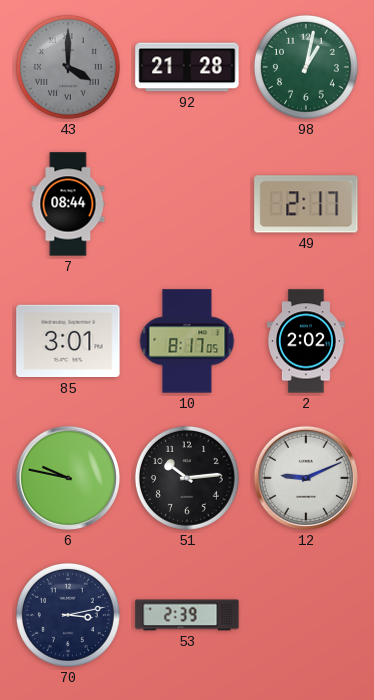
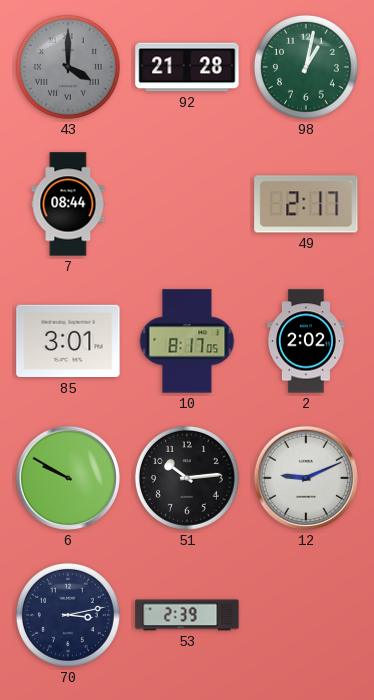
6: 9:47 -> 9:50 (68, 478)
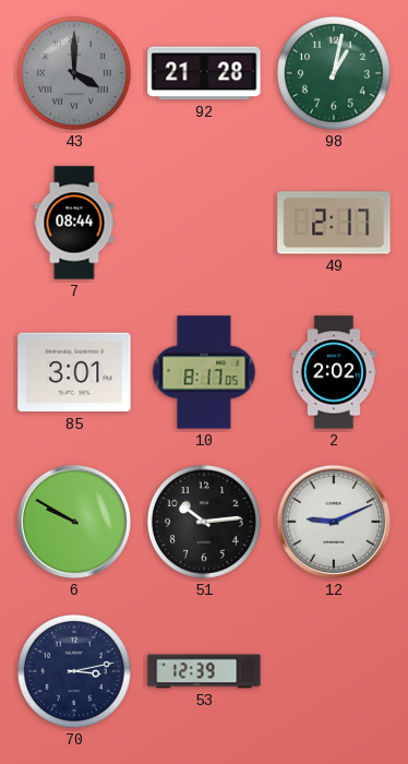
53: 2:39 -> 12:39 (204, 671)
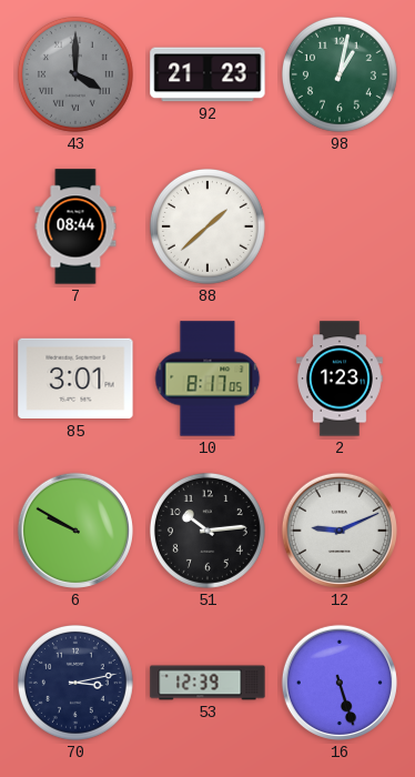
92: 21:28 -> 21:23 (207, 74)
88: none -> 1:38 (207, 226)
49: 2:17 -> none (334, 223)
2: 2:02 -> 1:23 (340, 379)
16: none -> 5:27 (340, 683)
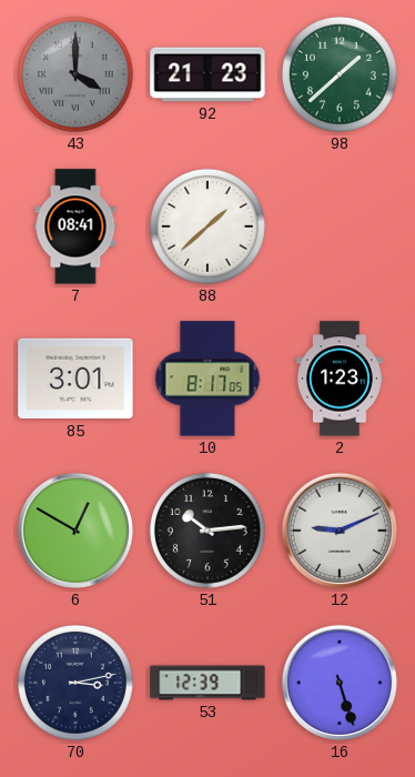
98: 1:02 -> 1:38 (340, 74)
7: 08:44 -> 08:41 (75, 226)
6: 9:50 -> 12:50 (75, 531)
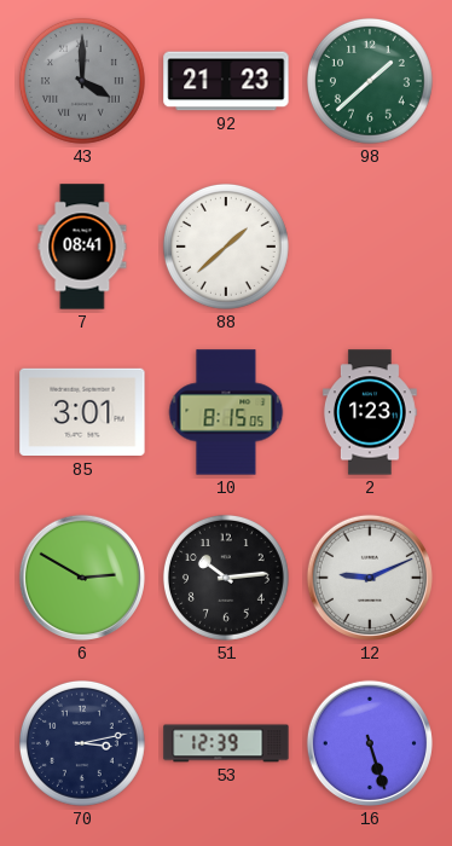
10: 8:17 -> 8:15 (226, 412)
6: 12:50 -> 2:50 (82, 578)
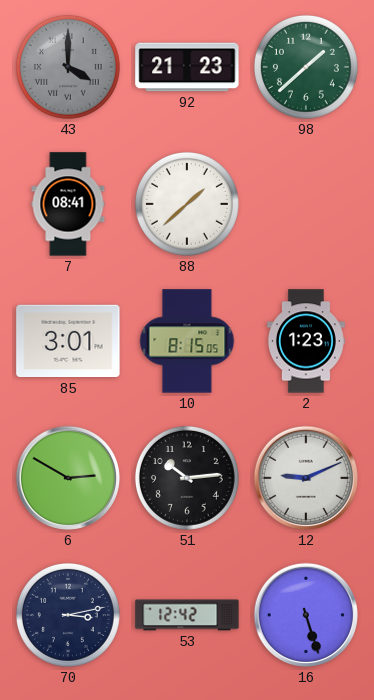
53: 12:39 -> 12:42 (187, 615)
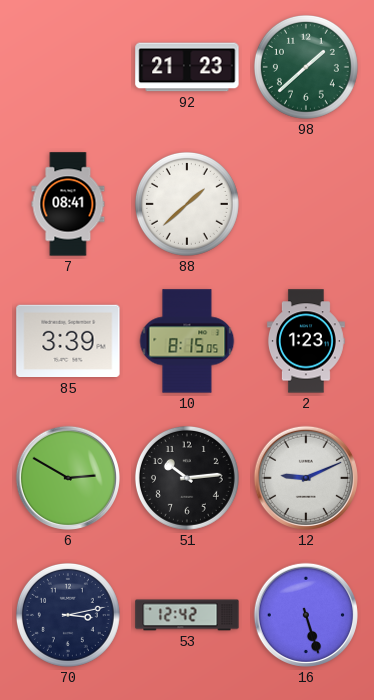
43: 4:00 -> none (68, 67)
85: 3:01 -> 3:39 (68, 341)
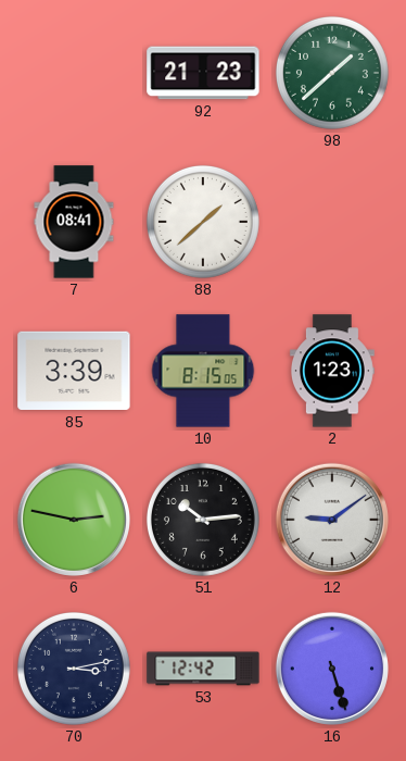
6: 2:50 -> 2:47 (74, 520)
12: 9:11 -> 9:09 (332, 520)
